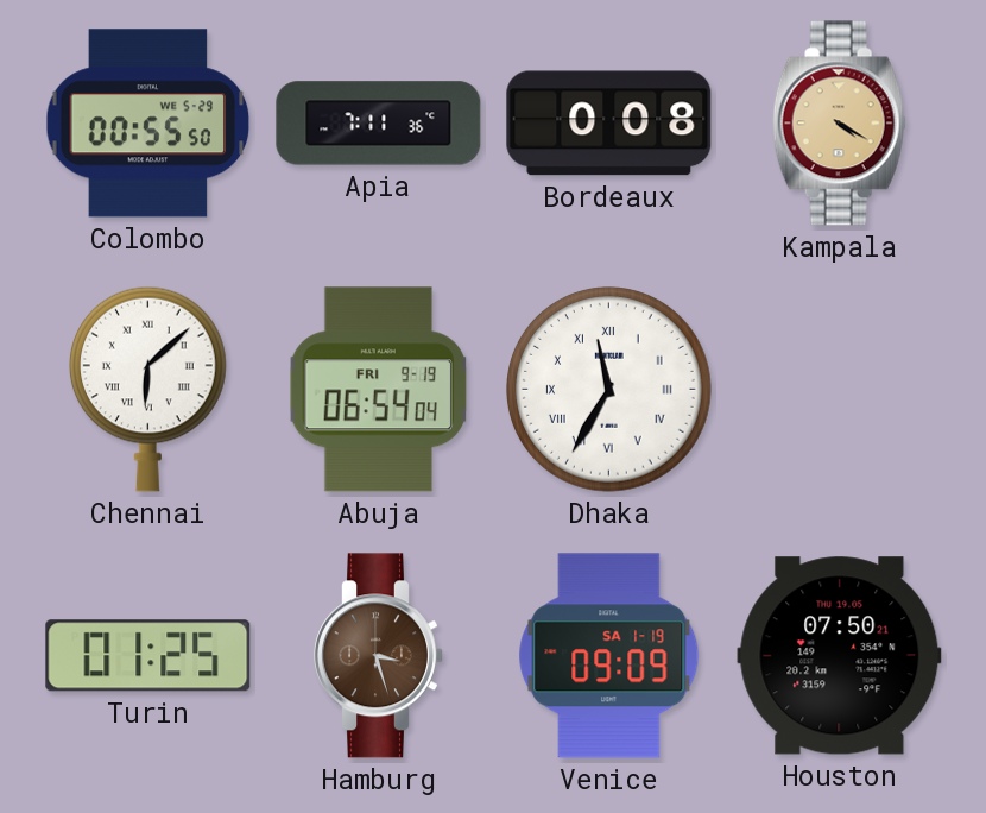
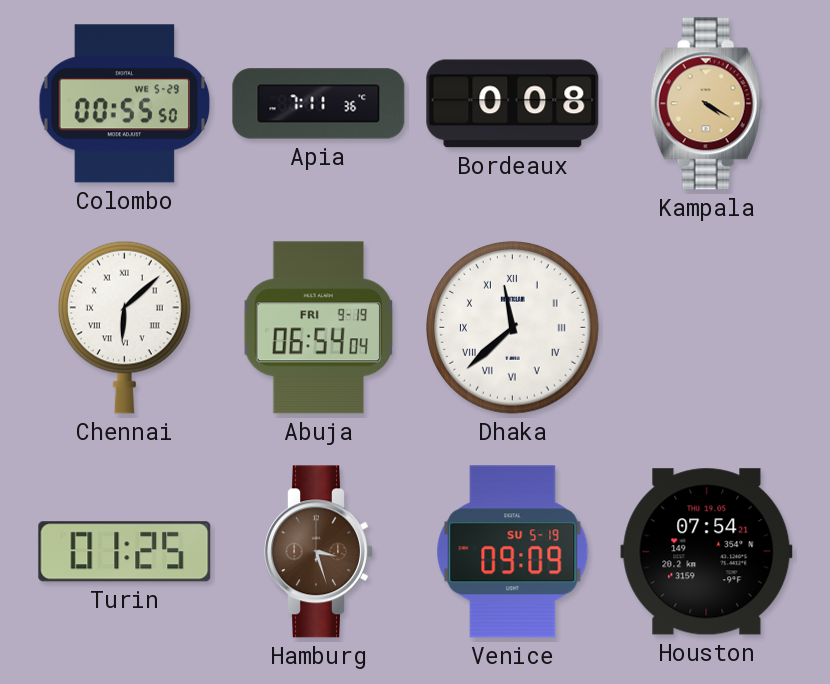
Dhaka: 11:35 -> 11:38 (513, 328)
Venice date: SA 1-19 -> SU 5-19 (513, 552)
Houston: 07:50 -> 07:54 (707, 552)
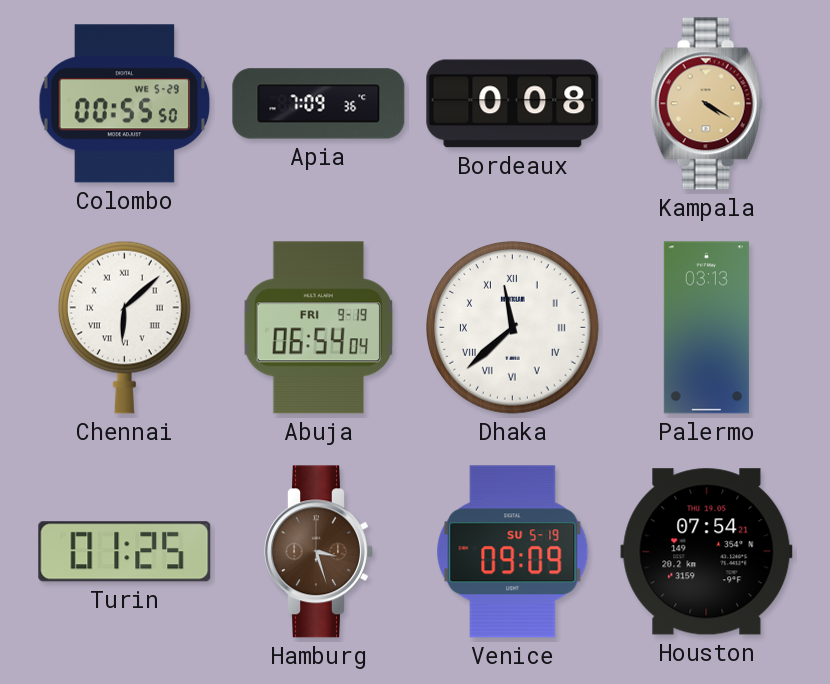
Apia: 7:11 -> 7:09 (319, 104)
Palermo: none -> 03:13 (706, 328)
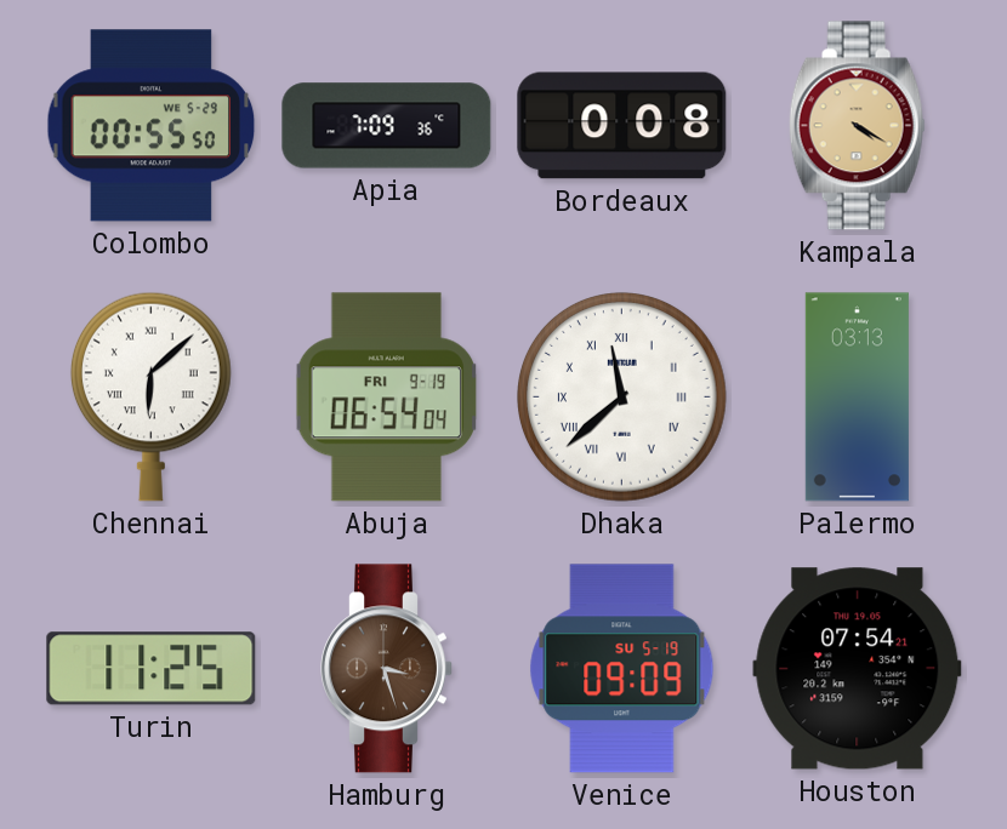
Turin: 01:25 -> 11:25 (152, 669)
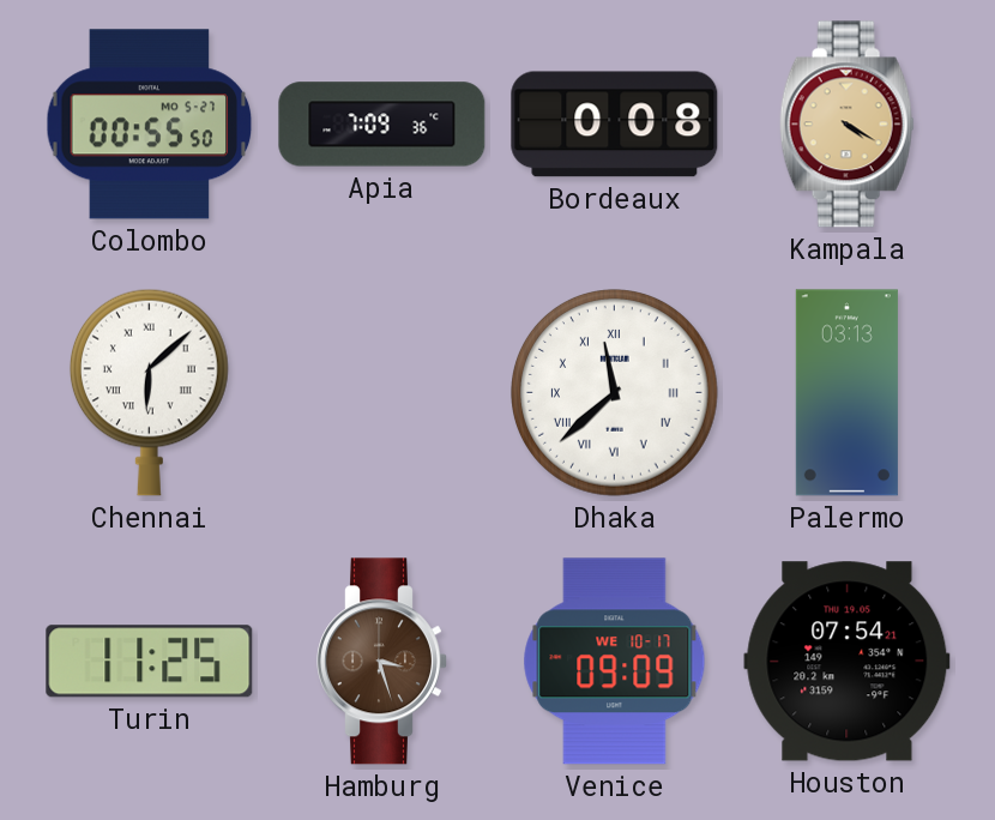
Colombo date: WE 5-29 -> MO 5-27 (150, 125)
Abuja: 06:54 -> none (387, 398)
Venice date: SU 5-19 -> WE 10-17 (615, 662)
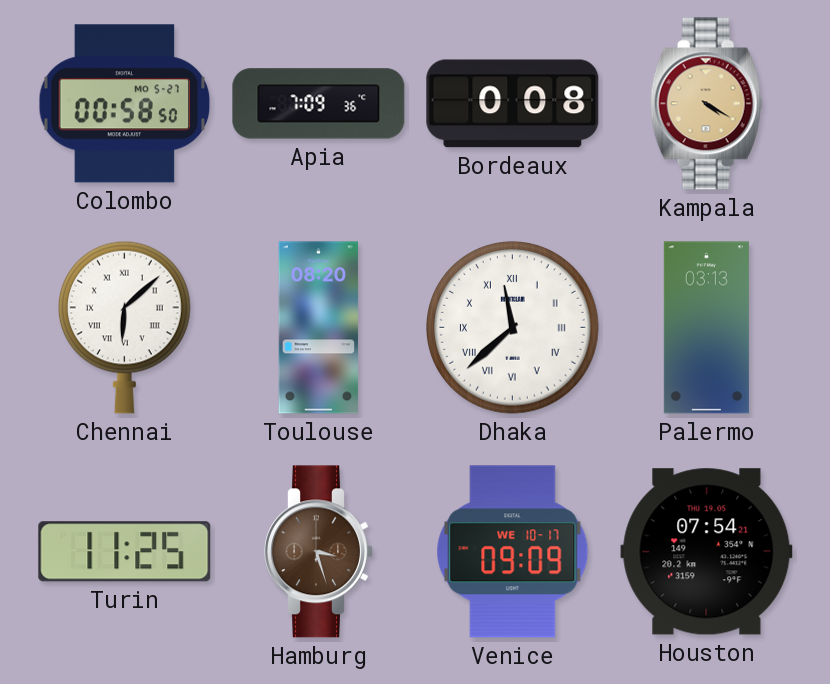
Colombo: 00:55 -> 00:58 (125, 104)
Toulouse: none -> 08:20 (318, 328)
